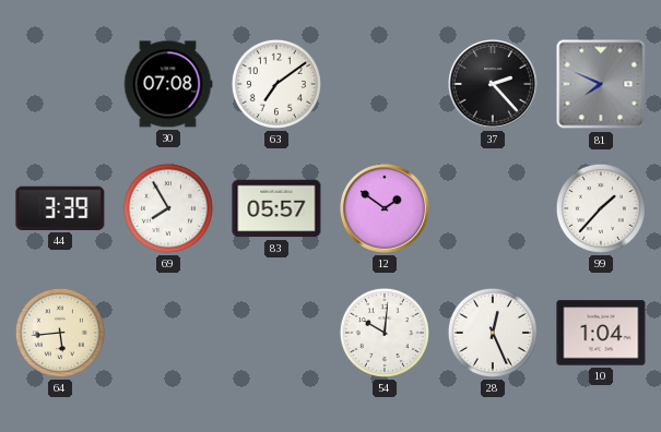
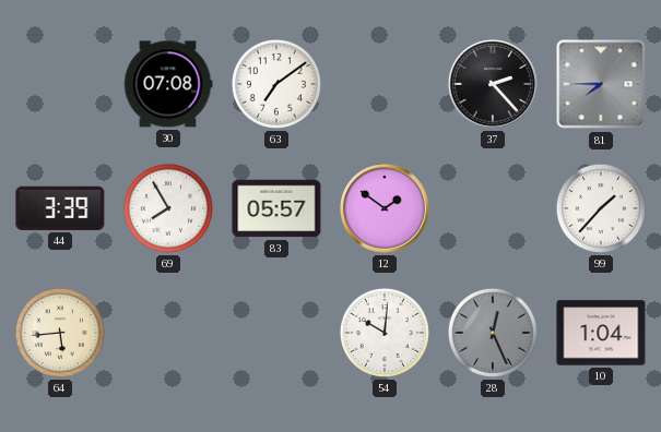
81: 7:49 -> 7:45 (601, 84)
28 dial: white -> grey (493, 333)
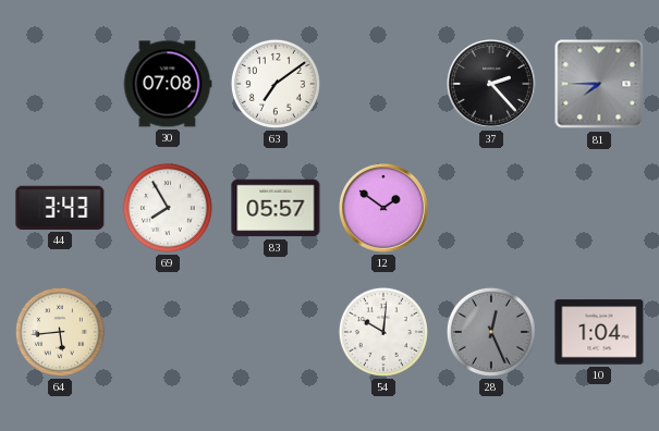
44: 3:39 -> 3:43 (60, 208)
99: 1:37 -> none (601, 208)
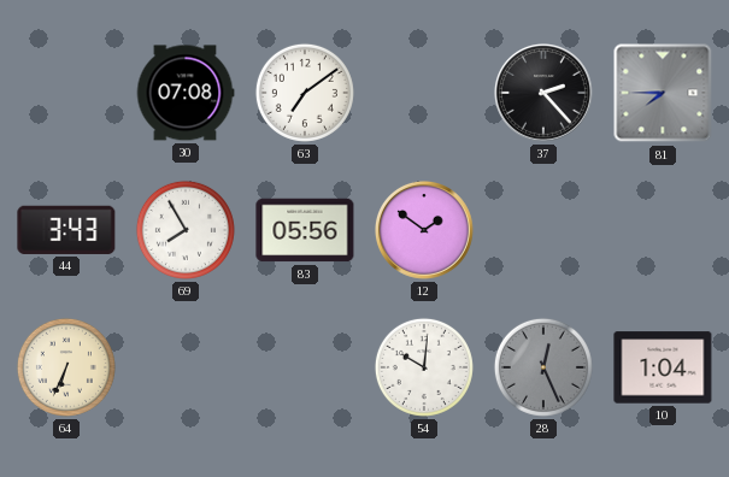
83: 05:57 -> 05:56 (305, 230)
64: 5:44 -> 6:34 (66, 367)
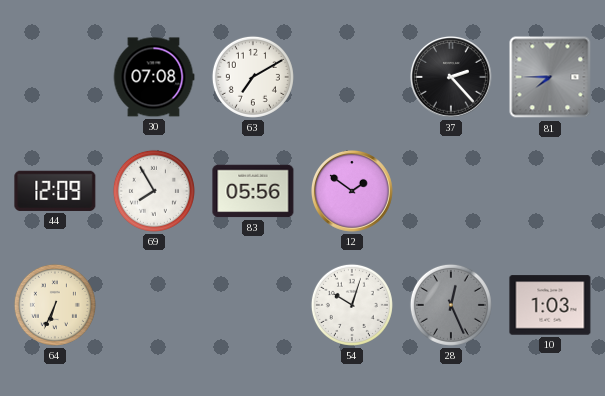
63: 7:09 -> 7:10 (253, 77)
44: 3:43 -> 12:09 (55, 191)
54: 10:01 -> 10:03 (352, 305)
10: 1:04 -> 1:03 (550, 305)
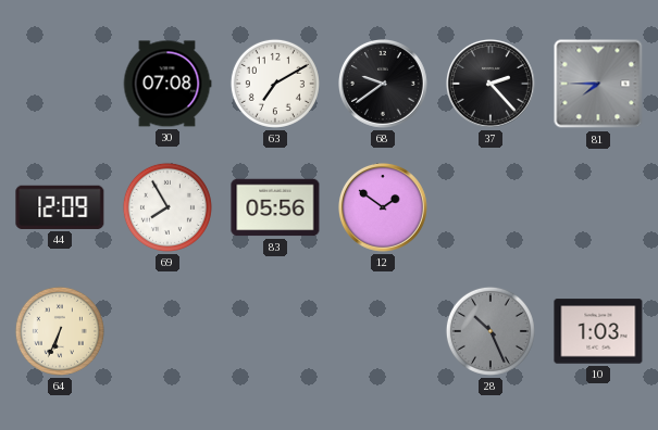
68: none -> 9:39 (384, 85)
54: 10:03 -> none (352, 305)
28: 12:26 -> 10:26 (491, 331)
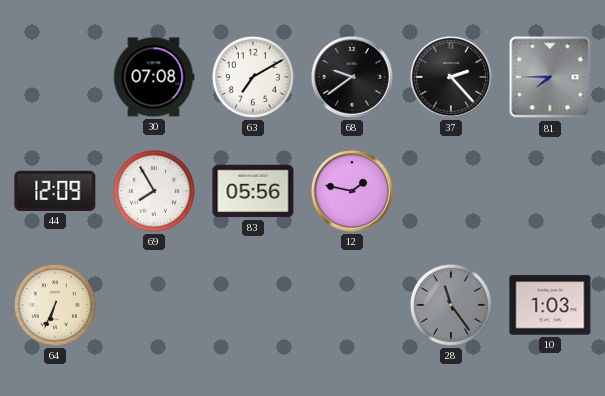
12: 1:51 -> 1:47 (353, 192)
28: 10:26 -> 11:24 (451, 305)
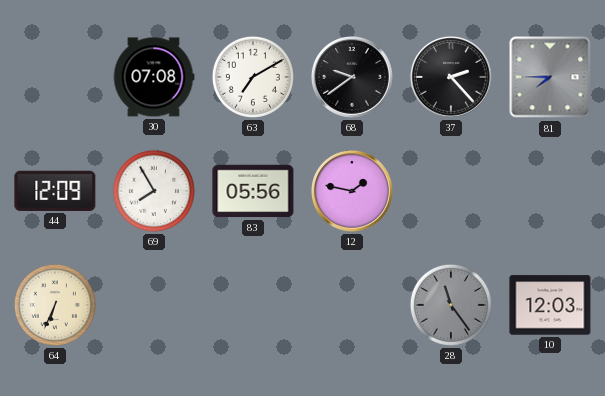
10: 1:03 -> 12:03 (550, 305)
